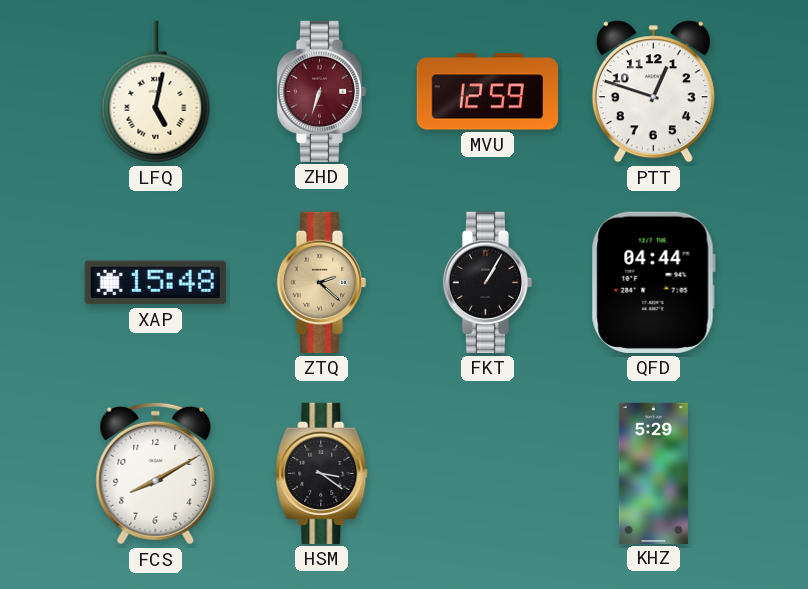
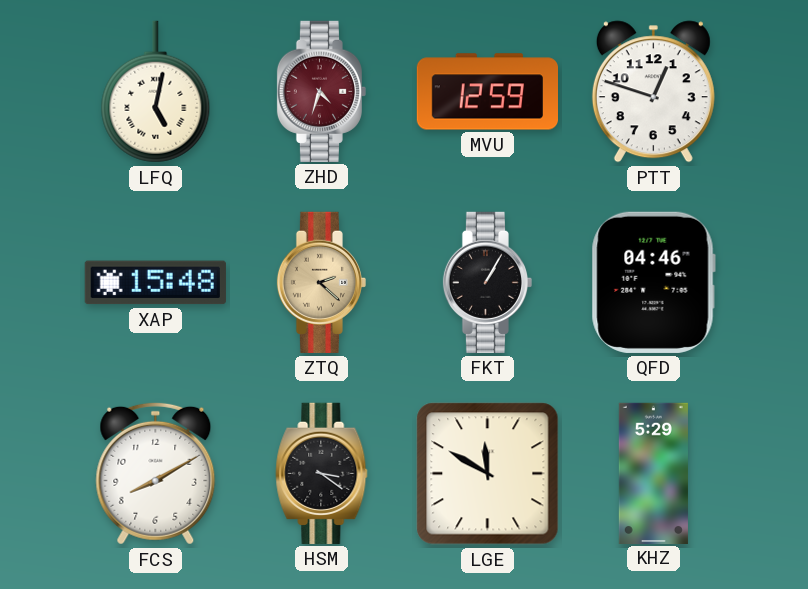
ZHD: 6:33 -> 4:33 (321, 91)
QFD: 04:44 -> 04:46 (653, 282)
LGE: none -> 11:50 (488, 474)
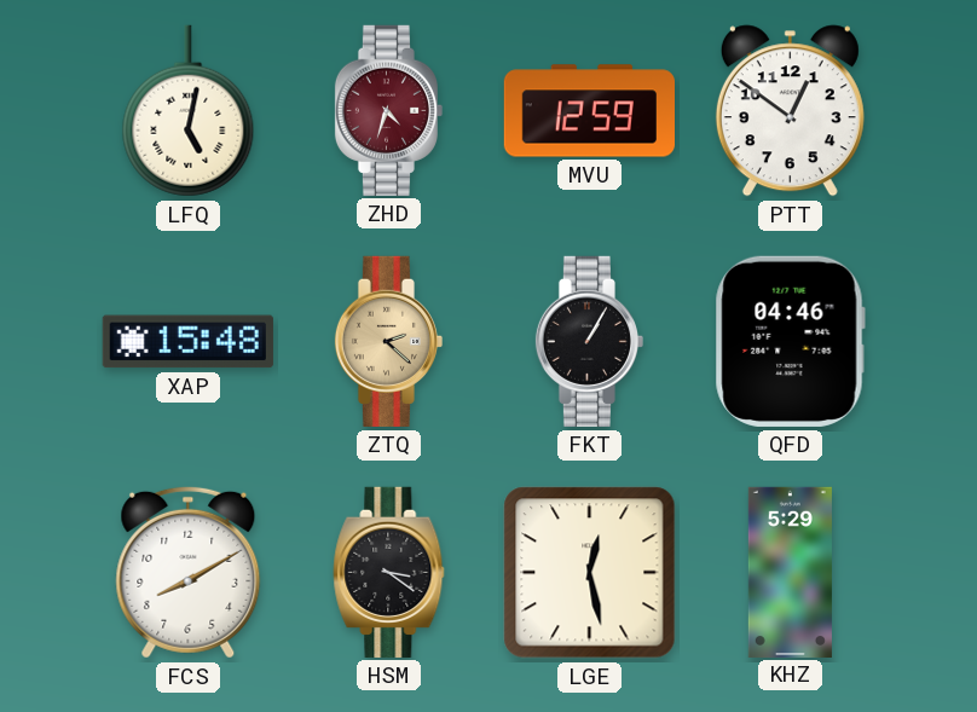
PTT: 12:48 -> 12:51 (790, 111)
LGE: 11:50 -> 12:28 (590, 573)
